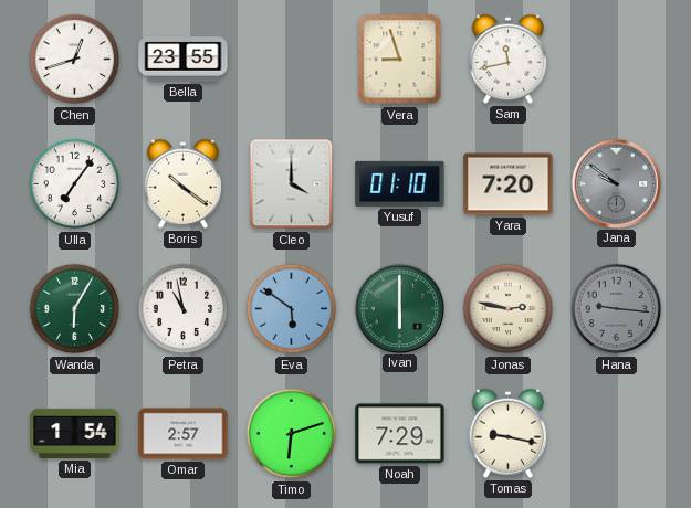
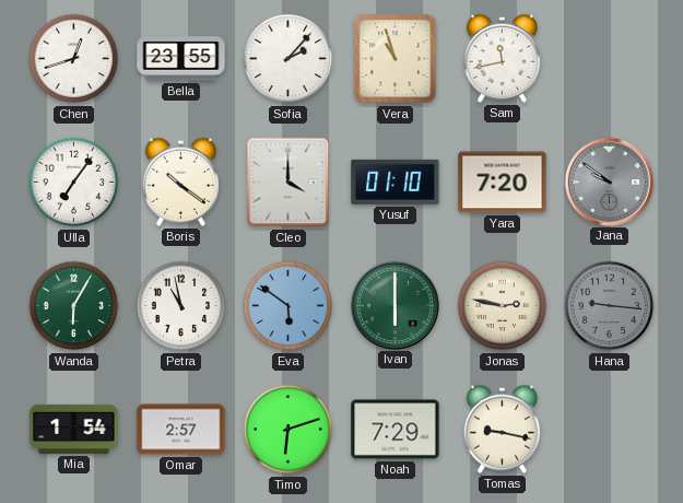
Sofia: none -> 2:07 (288, 59)
Vera: 8:57 -> 10:57 (396, 59)
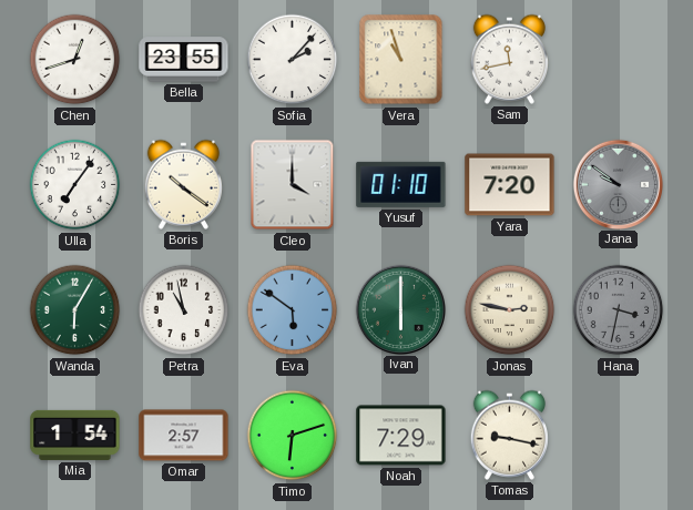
Hana: 9:16 -> 3:32 (619, 310)
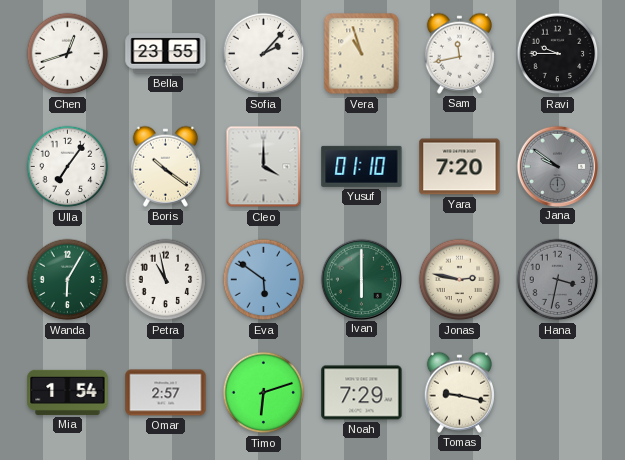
Ravi: none -> 9:45 (558, 54)
